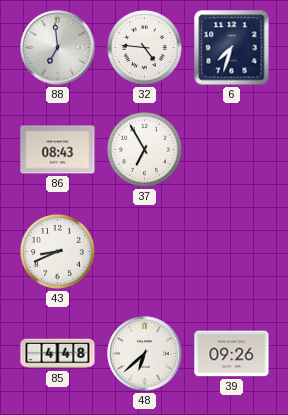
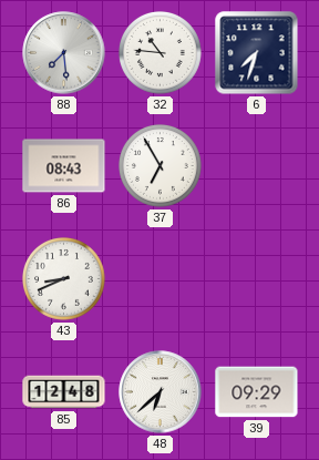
88: 6:59 -> 7:29 (64, 53)
32: 4:46 -> 10:46 (161, 53)
85: 4:48 -> 12:48 (64, 392)
39: 09:26 -> 09:29 (257, 392)
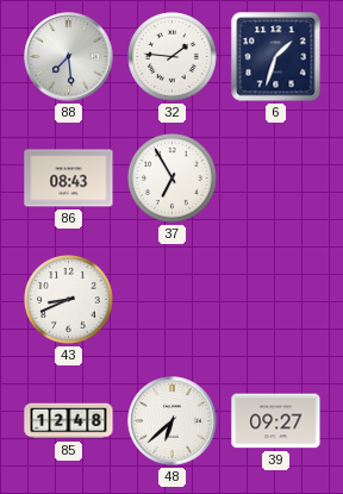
32: 10:46 -> 1:46 (173, 57)
6: 7:33 -> 1:33 (276, 57)
39: 09:29 -> 09:27 (276, 421)
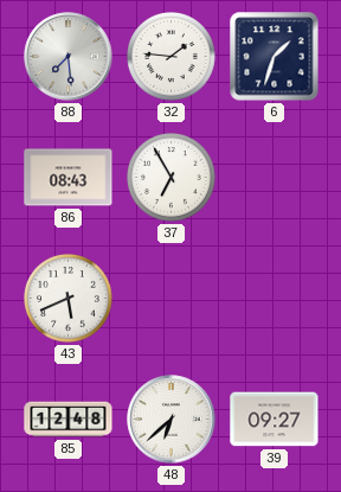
43: 8:41 -> 5:41 (69, 299)
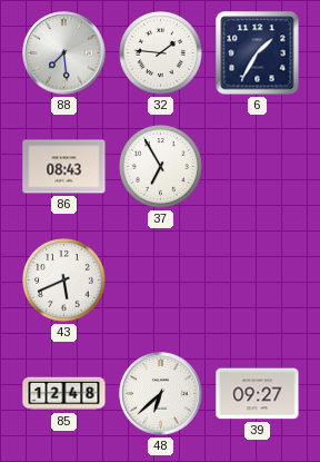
6: 1:33 -> 1:35 (258, 53)
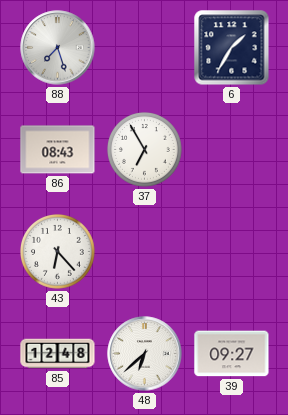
88: 7:29 -> 7:27 (58, 48)
32: 1:46 -> none (161, 53)
43: 5:41 -> 6:23 (58, 252)
